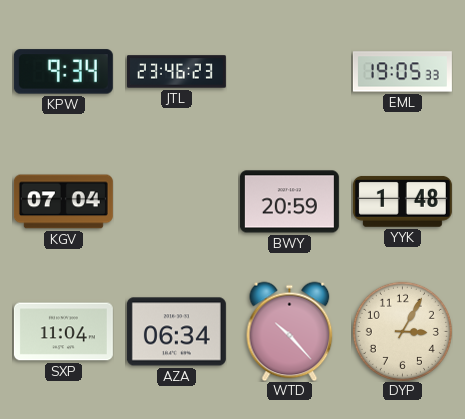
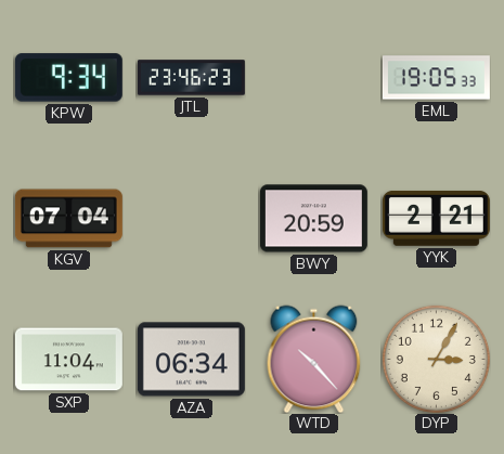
YYK: 1:48 -> 2:21 (436, 218)
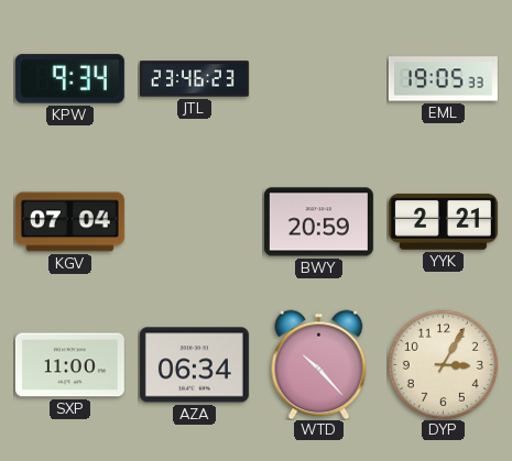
SXP: 11:04 -> 11:00 (69, 365)
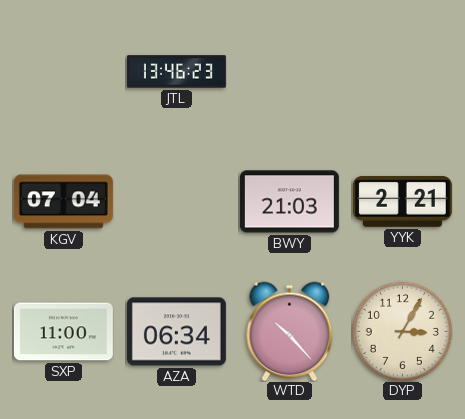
KPW: 9:34 -> none (69, 79)
JTL: 23:46 -> 13:46 (176, 72)
EML: 19:05 -> none (443, 79)
BWY: 20:59 -> 21:03 (289, 202)
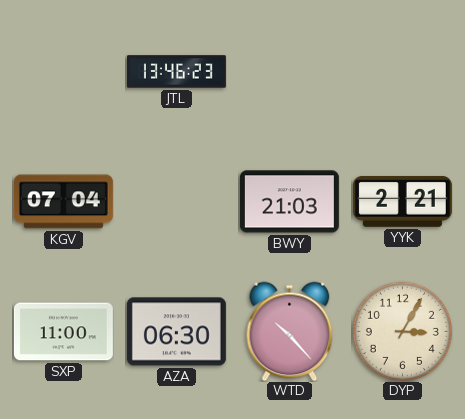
AZA: 06:34 -> 06:30 (176, 332)
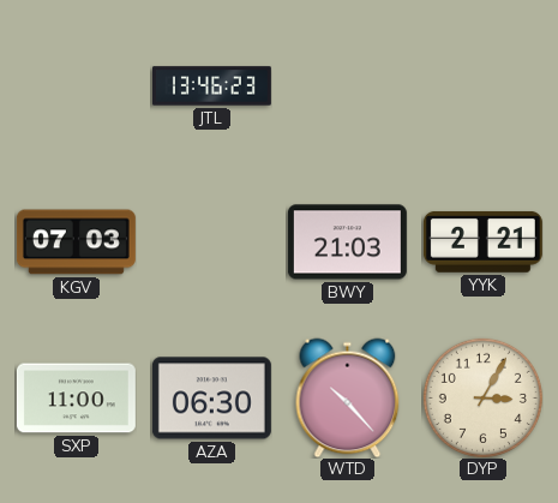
KGV: 07:04 -> 07:03 (76, 242)
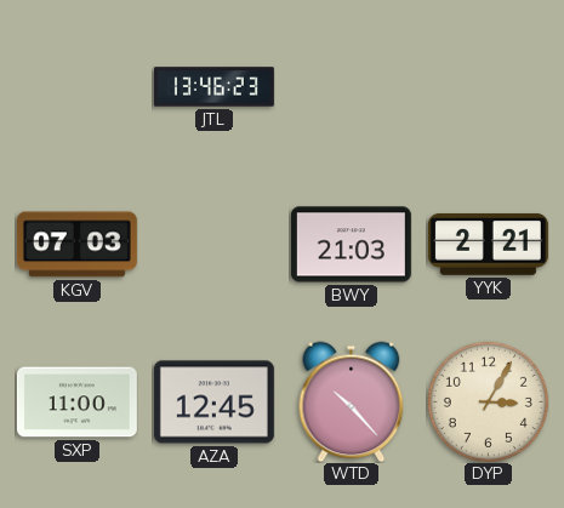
AZA: 06:30 -> 12:45 (213, 403)
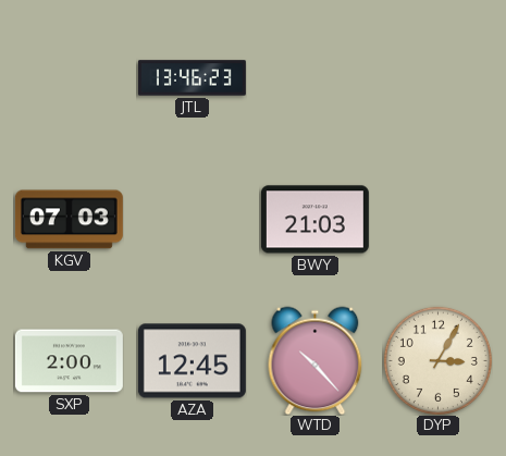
YYK: 2:21 -> none (488, 244)
SXP: 11:00 -> 2:00 (69, 361)
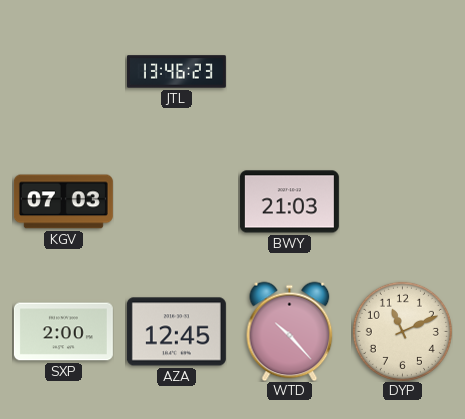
DYP: 3:05 -> 11:11 (402, 331)
